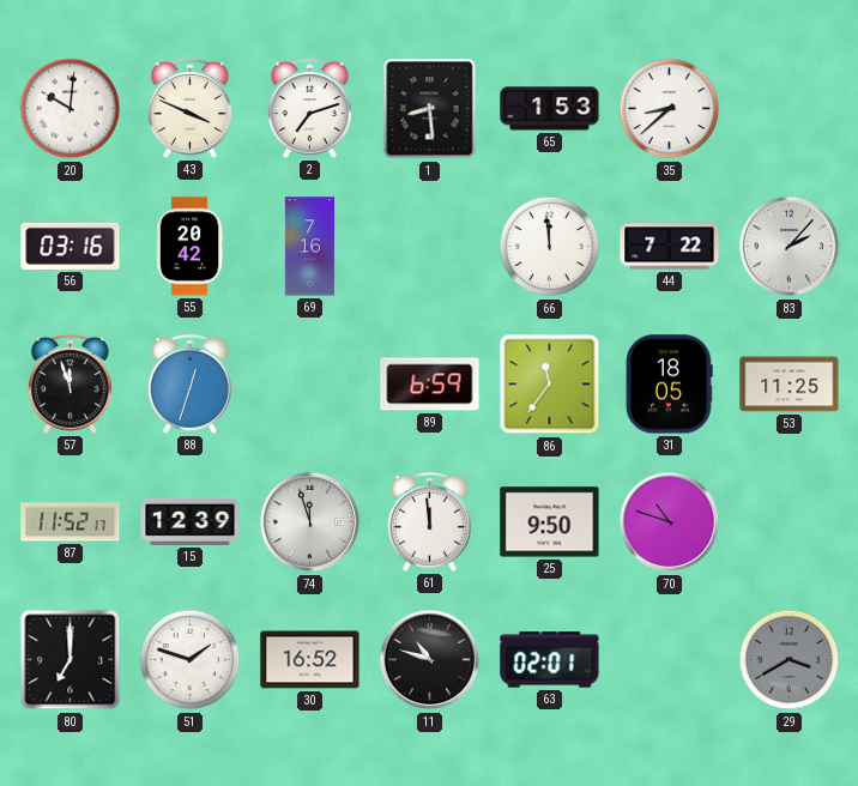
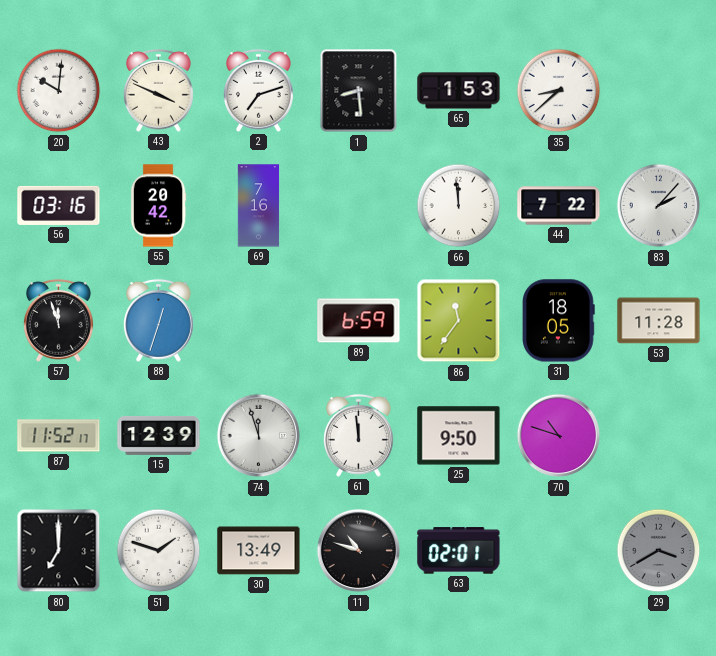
53: 11:25 -> 11:28 (659, 321)
30: 16:52 -> 13:49 (259, 551)
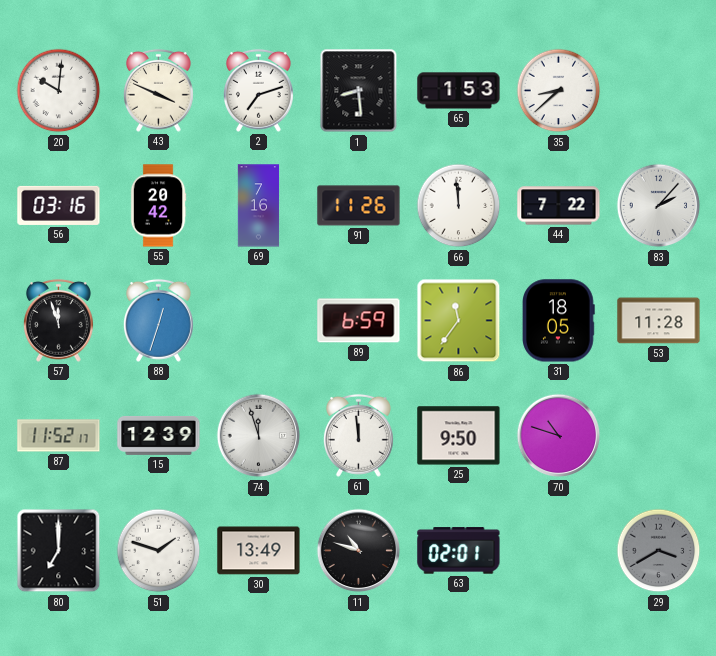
91: none -> 11:26 (359, 206)
